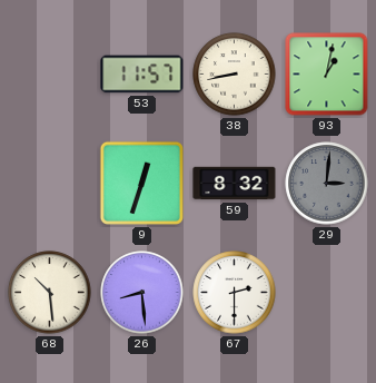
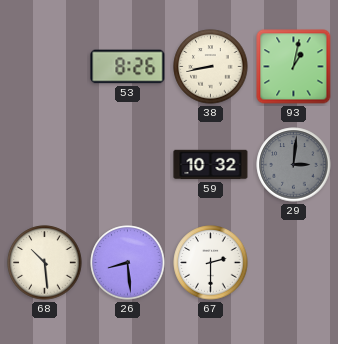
53: 11:57 -> 8:26 (128, 67)
9: 12:33 -> none (141, 183)
59: 8:32 -> 10:32 (211, 165)
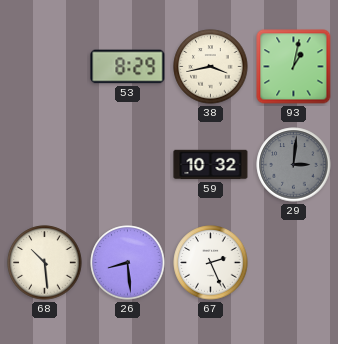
53: 8:26 -> 8:29 (128, 67)
38: 8:43 -> 3:43 (211, 67)
67: 2:30 -> 2:26 (211, 263)
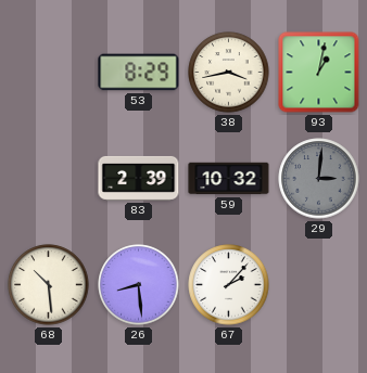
83: none -> 2:39 (139, 178)
67: 2:26 -> 2:07 (229, 285)
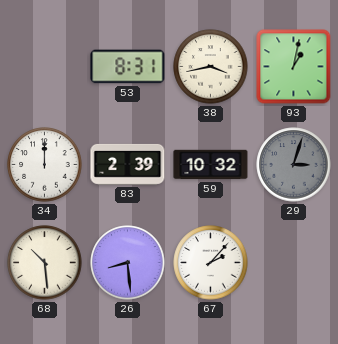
53: 8:29 -> 8:31 (128, 67)
34: none -> 12:00 (45, 165)
29: 3:01 -> 3:03 (294, 165)
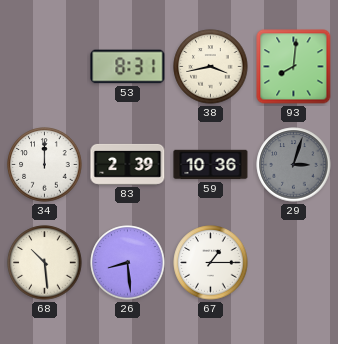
93: 1:02 -> 8:01 (294, 67)
59: 10:32 -> 10:36 (211, 165)
67: 2:07 -> 1:15 (211, 263)
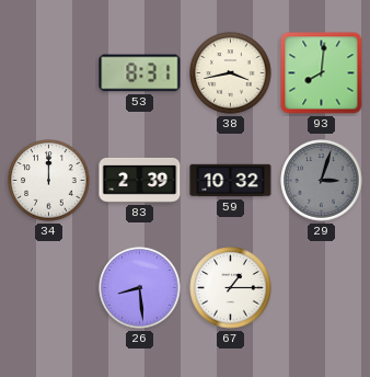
59: 10:36 -> 10:32 (231, 181)
68: 10:29 -> none (45, 263)
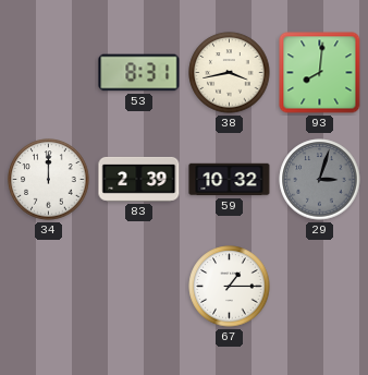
26: 8:29 -> none (140, 288)
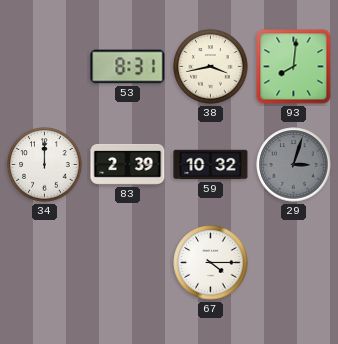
67: 1:15 -> 4:15 (211, 263)
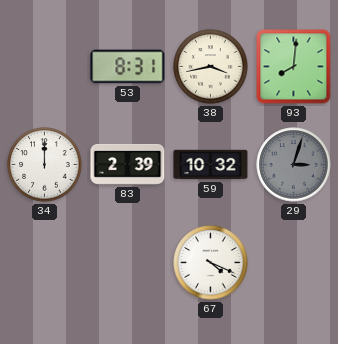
67: 4:15 -> 4:19 (211, 263)
